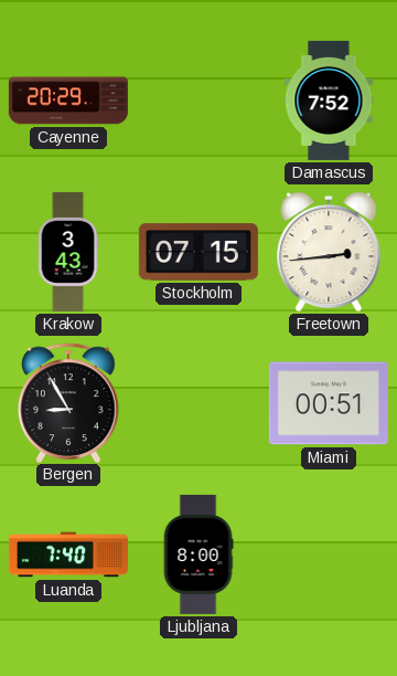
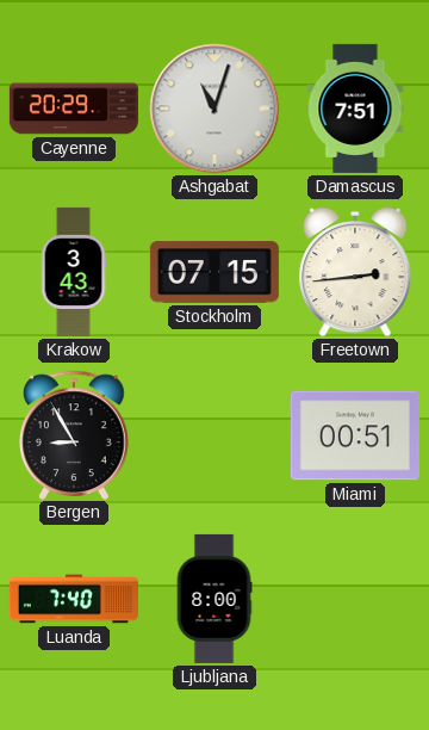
Ashgabat: none -> 11:03 (214, 109)
Damascus: 7:52 -> 7:51 (355, 109)
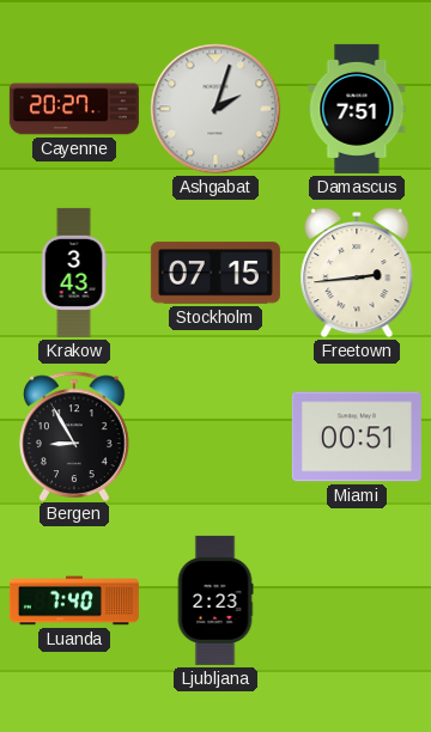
Cayenne: 20:29 -> 20:27 (74, 109)
Ashgabat: 11:03 -> 2:03 (215, 109)
Ljubljana: 8:00 -> 2:23 (215, 600)
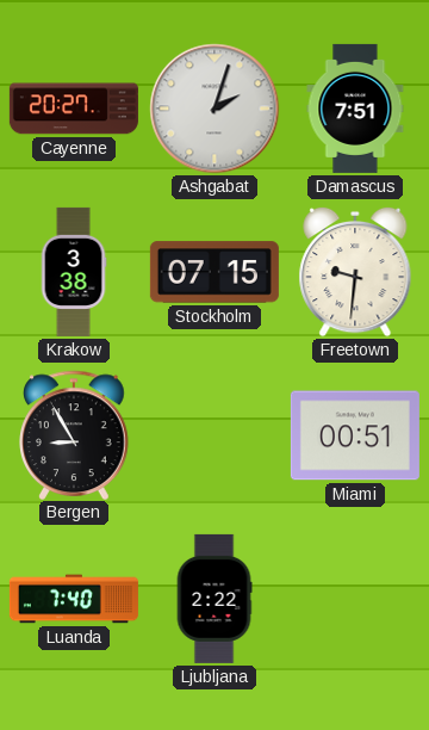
Krakow: 3:43 -> 3:38 (74, 272)
Freetown: 2:44 -> 9:31 (355, 272)
Ljubljana: 2:23 -> 2:22 (214, 599)
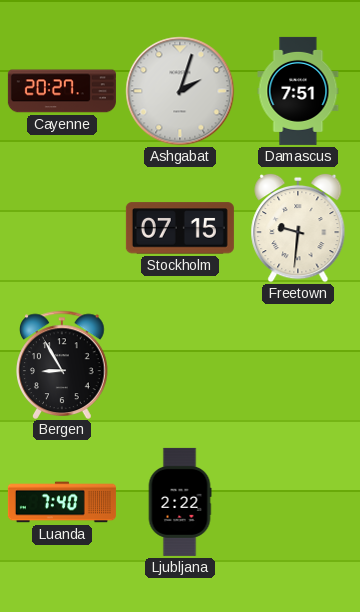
Krakow: 3:38 -> none (74, 272)
Miami: 00:51 -> none (355, 435)
